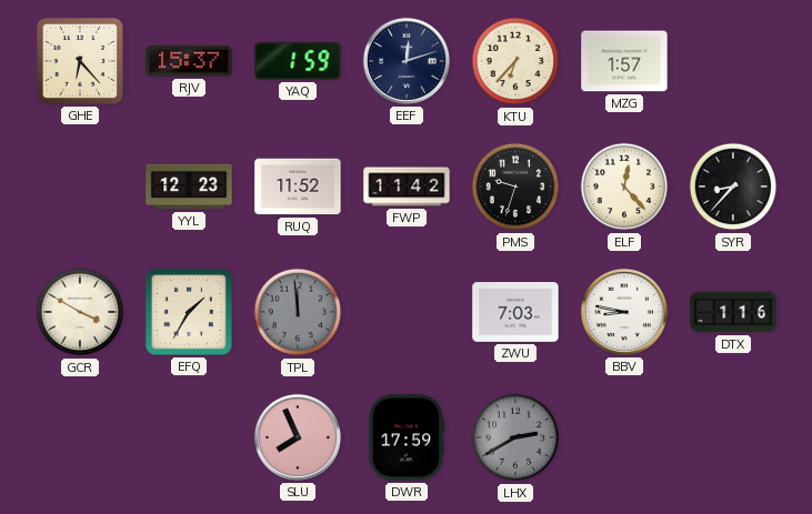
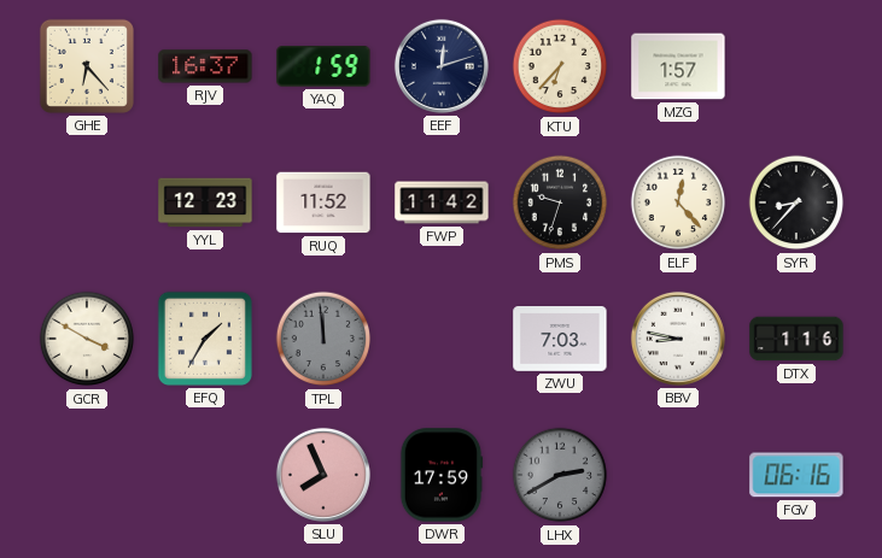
RJV: 15:37 -> 16:37 (205, 66)
FGV: none -> 06:16 (796, 475)
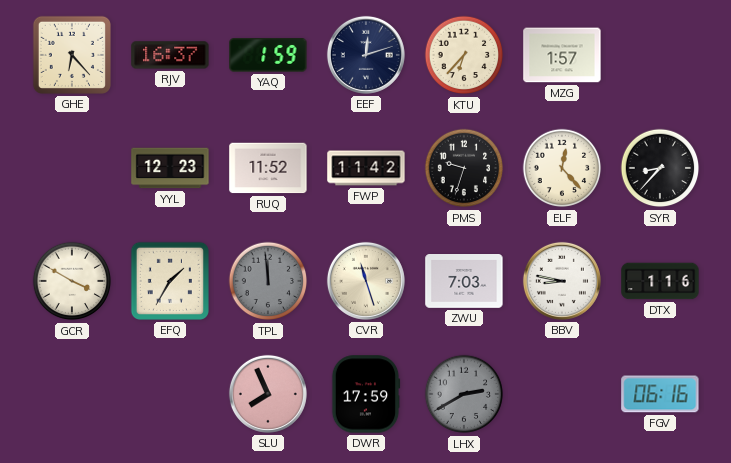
CVR: none -> 11:27 (366, 281)
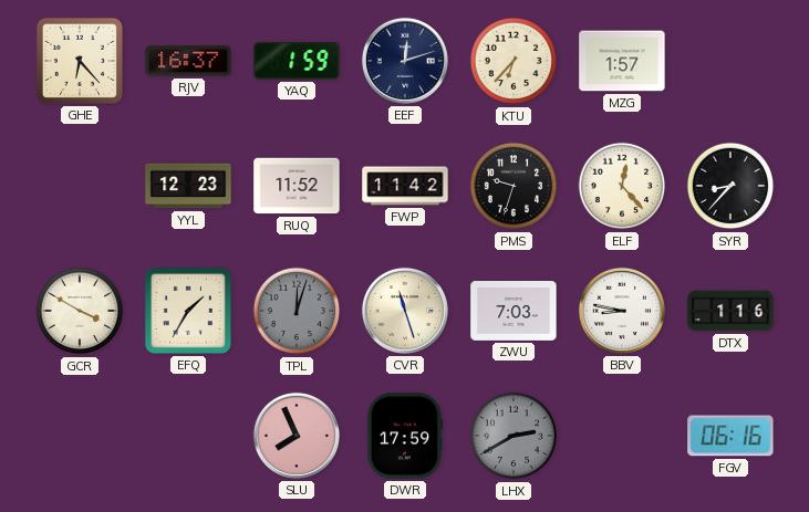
TPL: 11:59 -> 12:03 (297, 311)
